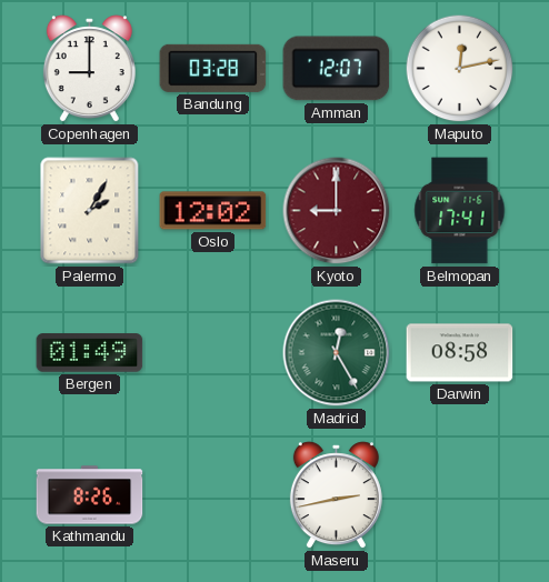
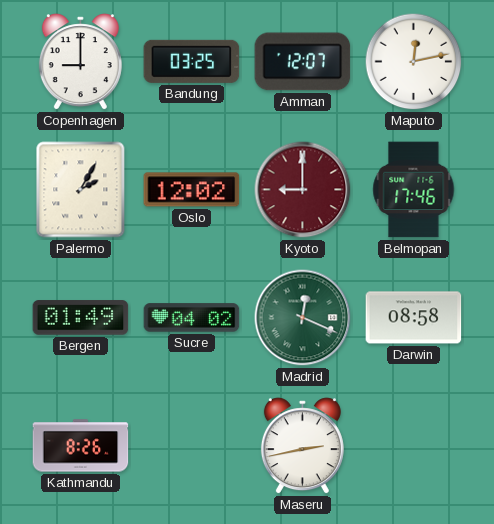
Bandung: 03:28 -> 03:25 (192, 61)
Belmopan: 17:41 -> 17:46 (414, 190)
Sucre: none -> 04:02 (192, 318)
Madrid: 12:25 -> 12:19 (303, 318)
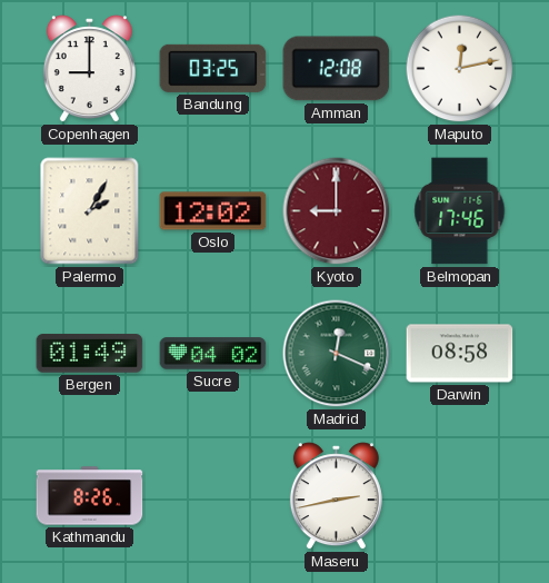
Amman: 12:07 -> 12:08 (337, 69)
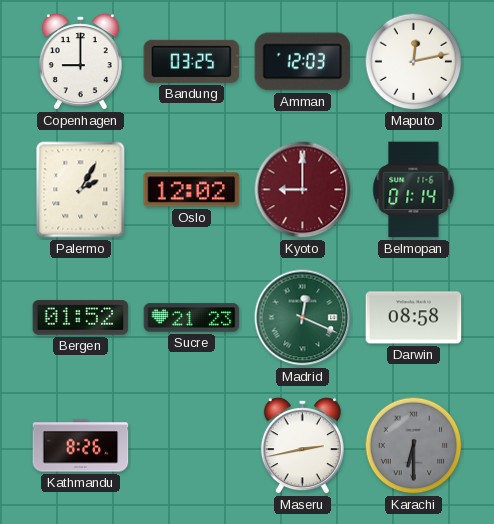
Amman: 12:08 -> 12:03 (303, 62)
Belmopan: 17:46 -> 01:14 (414, 190)
Bergen: 01:49 -> 01:52 (81, 318)
Sucre: 04:02 -> 21:23 (192, 318)
Karachi: none -> 6:30 (414, 446)
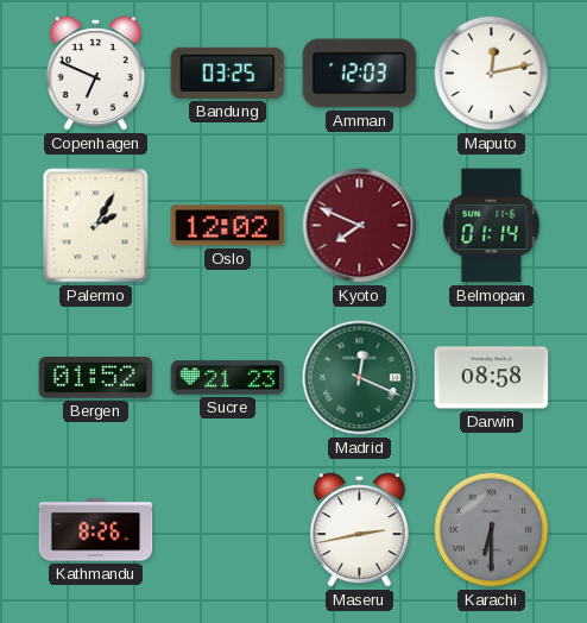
Copenhagen: 9:00 -> 6:49 (95, 74)
Kyoto: 9:00 -> 7:49 (360, 226)
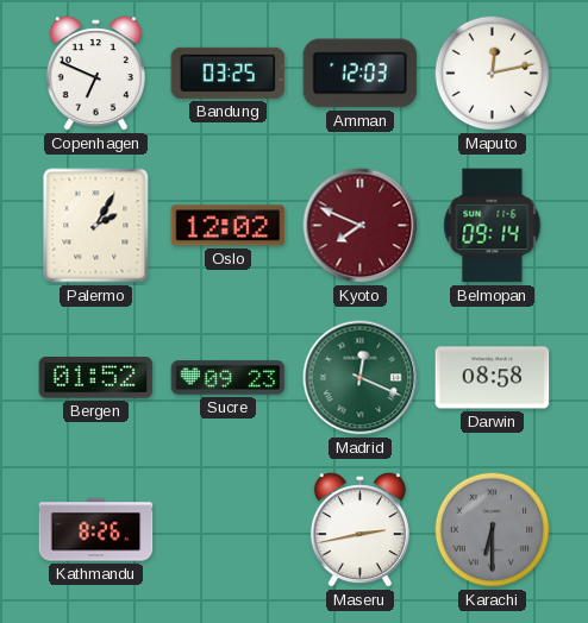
Belmopan: 01:14 -> 09:14 (493, 226)
Sucre: 21:23 -> 09:23 (229, 378)
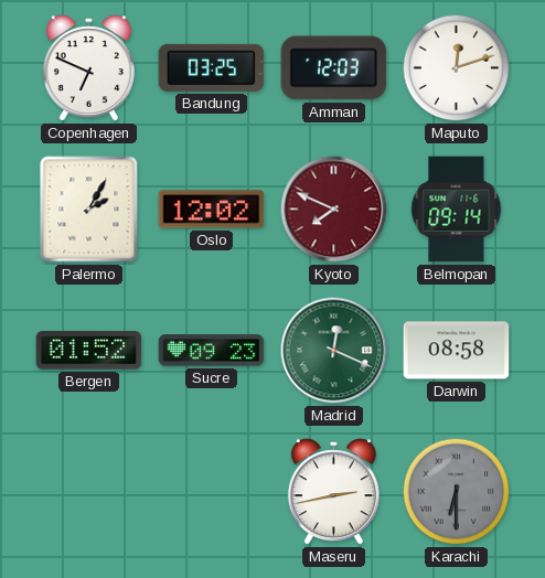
Maputo: 12:13 -> 12:12 (457, 68)
Kathmandu: 8:26 -> none (96, 530)
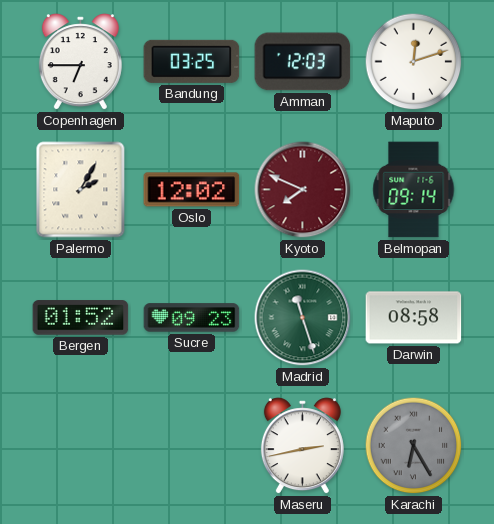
Copenhagen: 6:49 -> 6:45 (80, 62)
Madrid: 12:19 -> 11:27 (303, 318)
Karachi: 6:30 -> 6:25 (414, 446)
